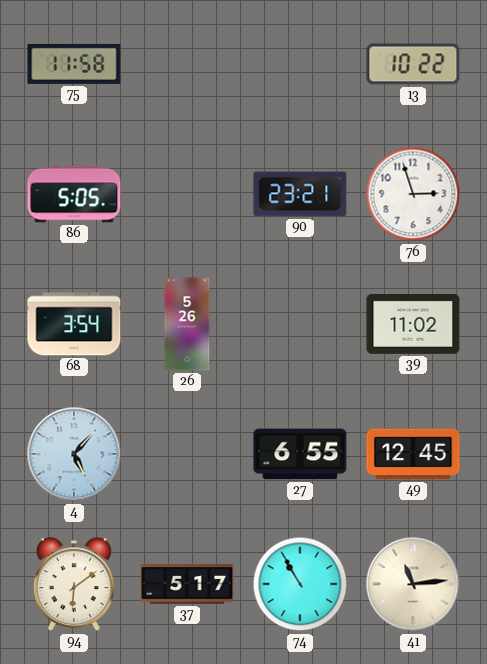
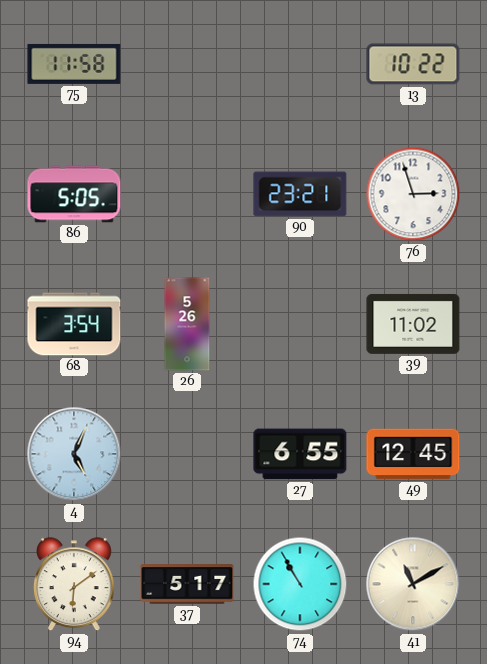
4: 5:07 -> 5:04 (74, 454)
41: 11:14 -> 11:10 (413, 584)
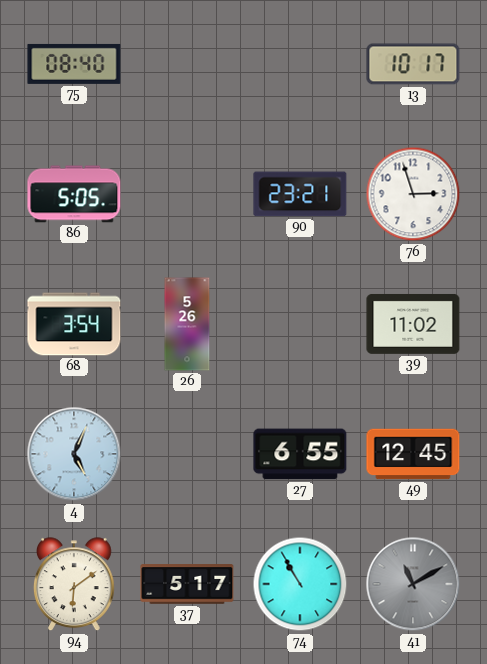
75: 11:58 -> 08:40 (74, 64)
13: 10:22 -> 10:17 (413, 64)
41 dial: cream -> grey (413, 584)
